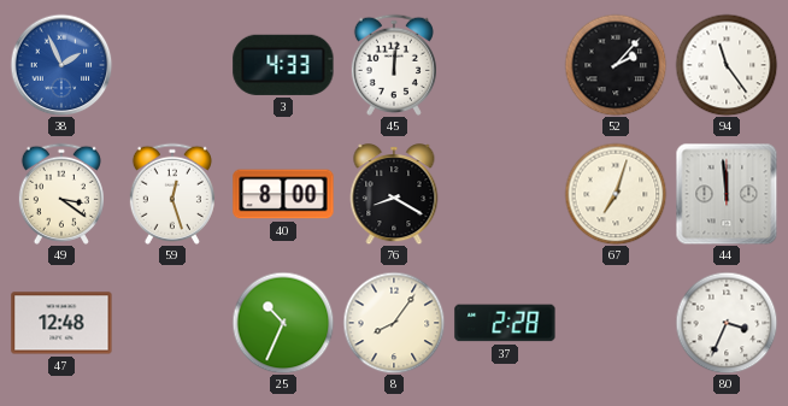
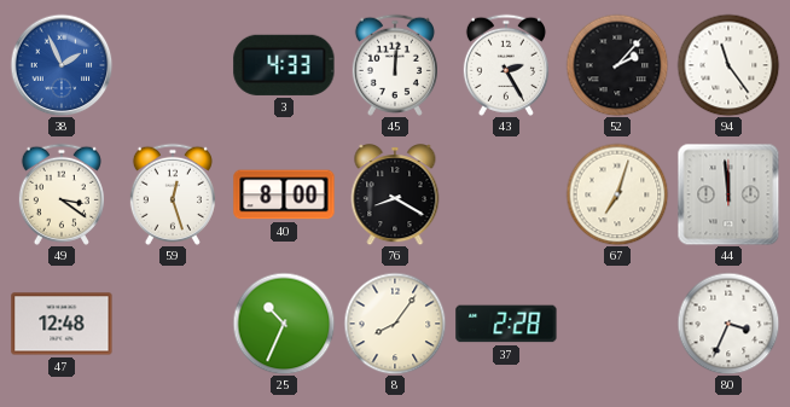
43: none -> 2:25 (506, 65)
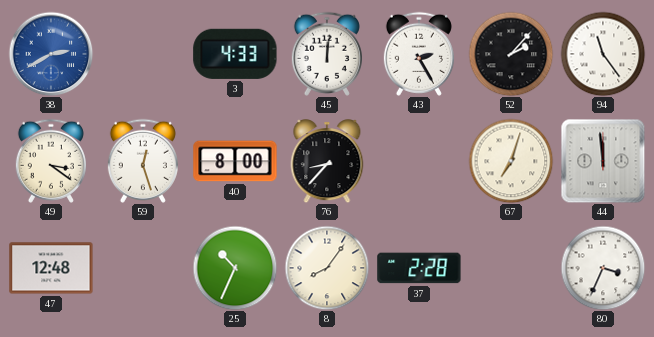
38: 1:56 -> 2:40 (51, 54)
76: 8:20 -> 8:37 (327, 161)
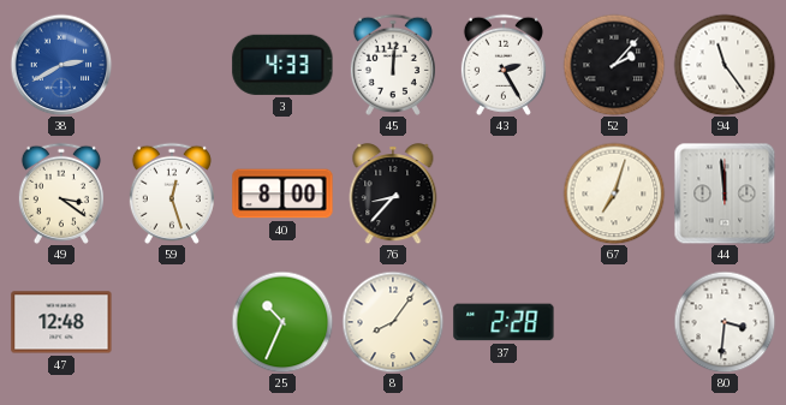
80: 3:34 -> 3:31 (725, 322)
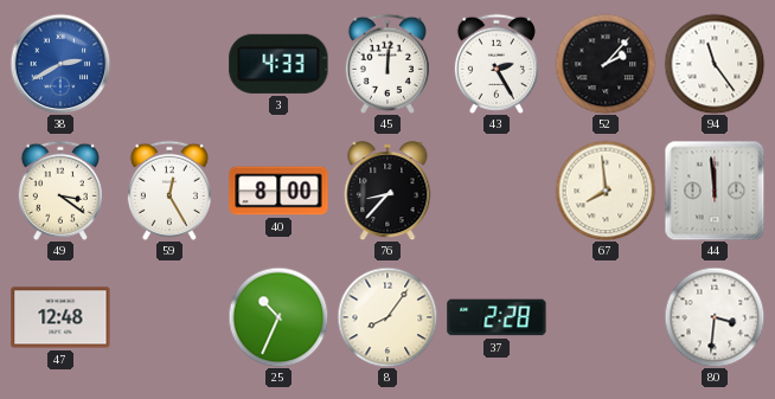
59: 12:27 -> 12:25 (169, 191)
67: 7:03 -> 7:59 (606, 191)
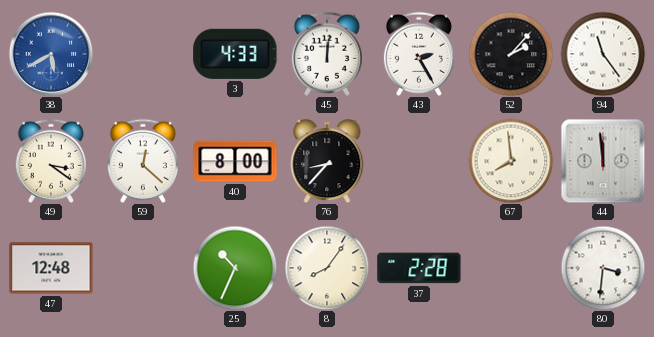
38: 2:40 -> 5:40 (51, 54)
59: 12:25 -> 12:22 (143, 161)
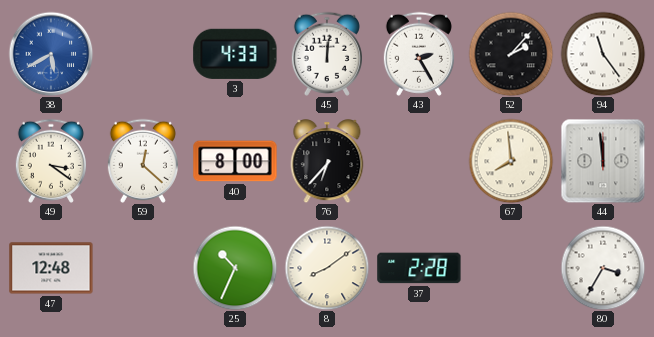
76: 8:37 -> 6:37 (327, 161)
8: 8:06 -> 8:09 (327, 268)
80: 3:31 -> 3:35 (603, 268)
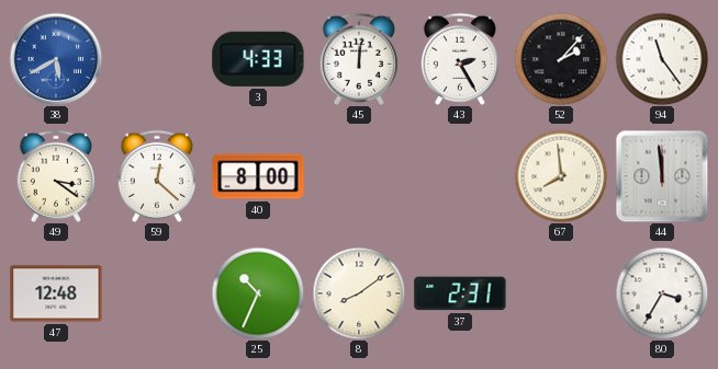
76: 6:37 -> none (327, 161)
37: 2:28 -> 2:31 (460, 293)
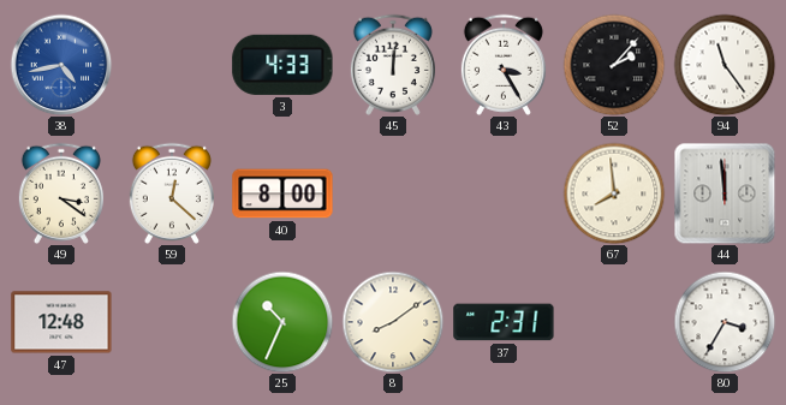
38: 5:40 -> 4:43 (61, 65)
43: 2:25 -> 3:25 (504, 65)
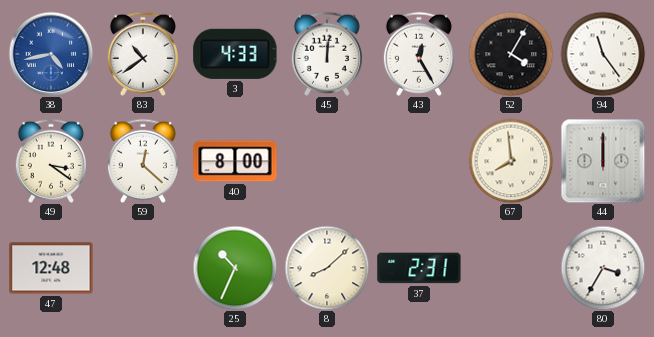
83: none -> 10:39 (143, 54)
43: 3:25 -> 12:25 (419, 54)
52: 2:07 -> 4:05 (511, 54)
44: 11:59 -> 12:00 (603, 161)
8: 8:09 -> 8:08 (327, 268)
